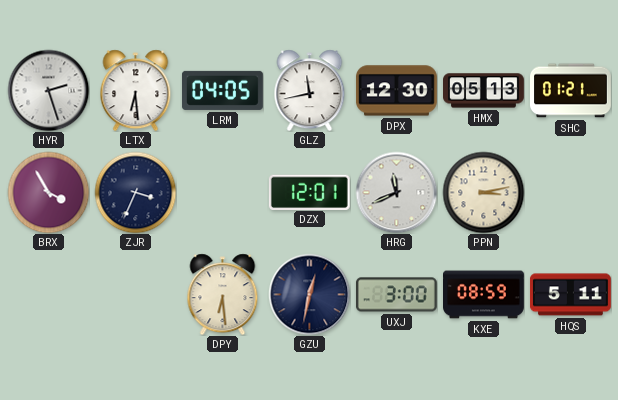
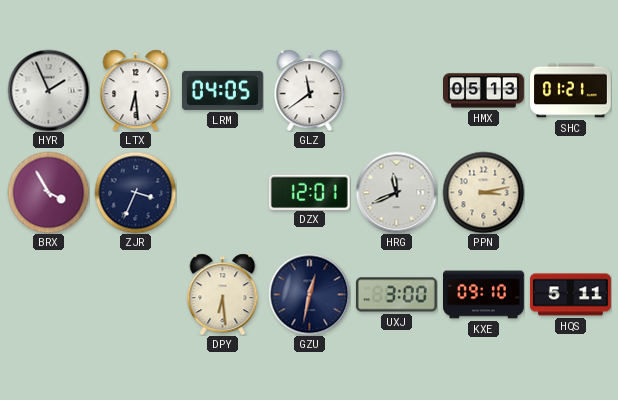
HYR: 2:27 -> 1:56 (48, 90)
GLZ: 11:43 -> 11:39 (310, 90)
DPX: 12:30 -> none (396, 91)
KXE: 08:59 -> 09:10 (484, 295)
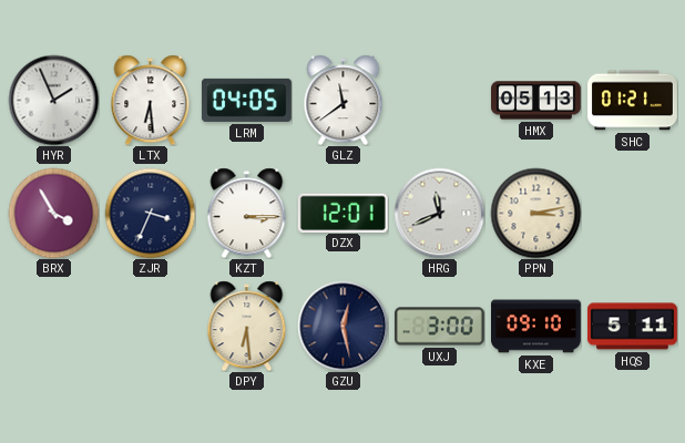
KZT: none -> 3:15 (247, 213)
GZU: 12:32 -> 12:28 (343, 326)
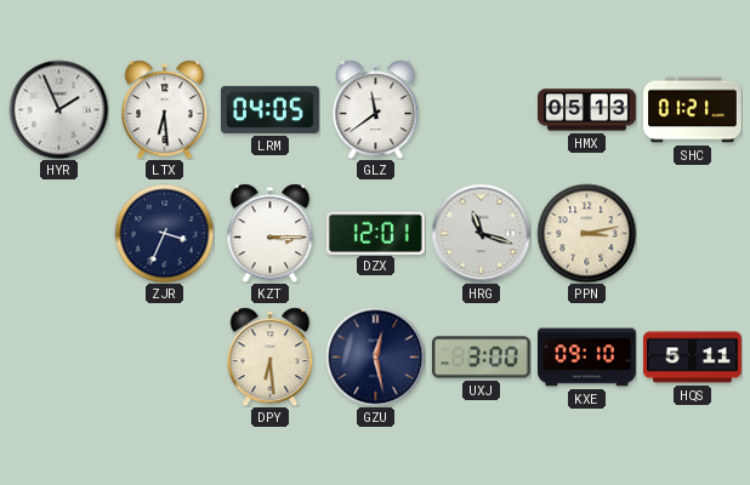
BRX: 3:55 -> none (53, 213)
HRG: 11:41 -> 11:18 (481, 233)
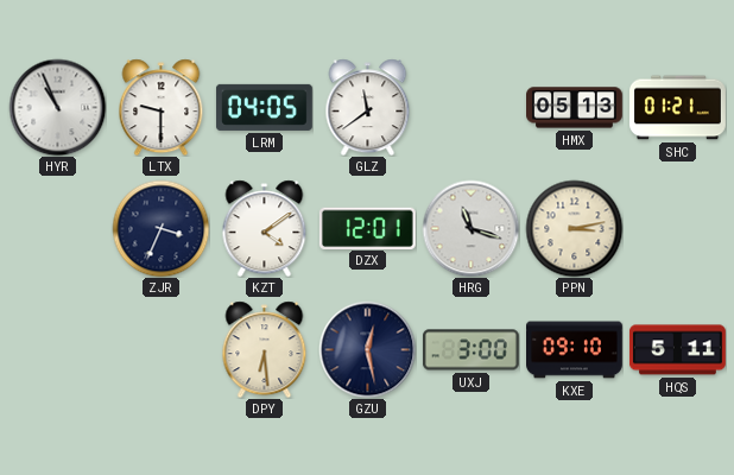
HYR: 1:56 -> 10:56 (57, 107)
LTX: 6:29 -> 9:30 (162, 107)
KZT: 3:15 -> 4:09 (265, 228)
